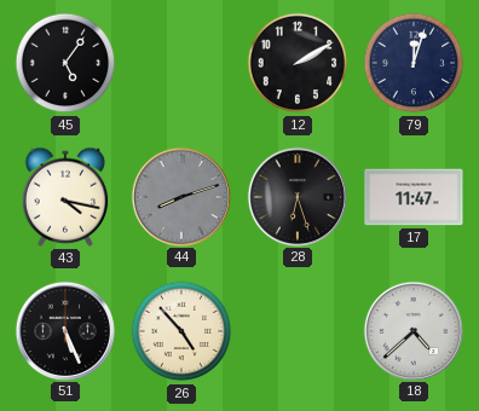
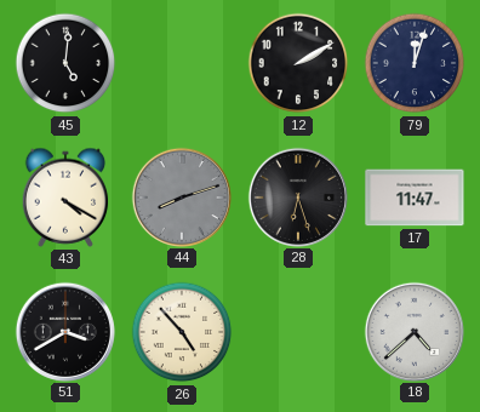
45: 5:06 -> 5:01 (65, 63)
43: 4:17 -> 4:20 (65, 198)
51: 5:26 -> 3:40 (64, 331)
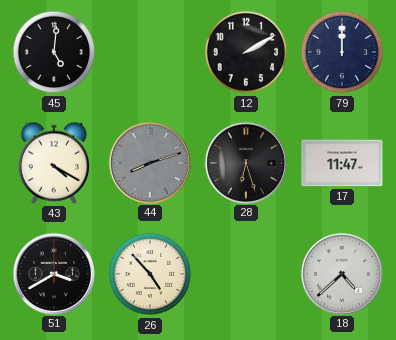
79: 12:03 -> 12:00 (342, 52)
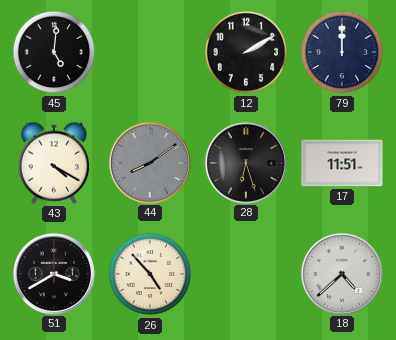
44: 8:12 -> 8:09 (149, 162)
17: 11:47 -> 11:51 (342, 163)
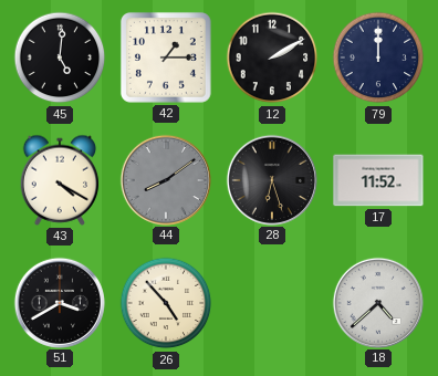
42: none -> 1:15 (166, 58)
17: 11:51 -> 11:52 (378, 180)
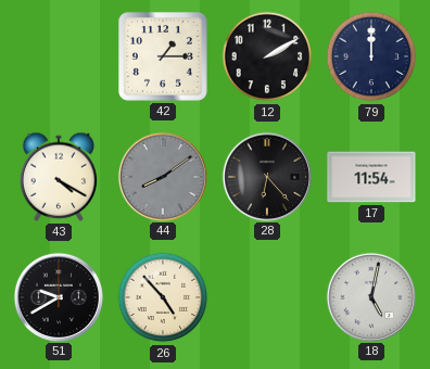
45: 5:01 -> none (60, 58)
28: 6:27 -> 6:23 (266, 176)
17: 11:52 -> 11:54 (371, 177)
51: 3:40 -> 9:40 (58, 296)
18: 4:38 -> 5:02 (370, 296)
